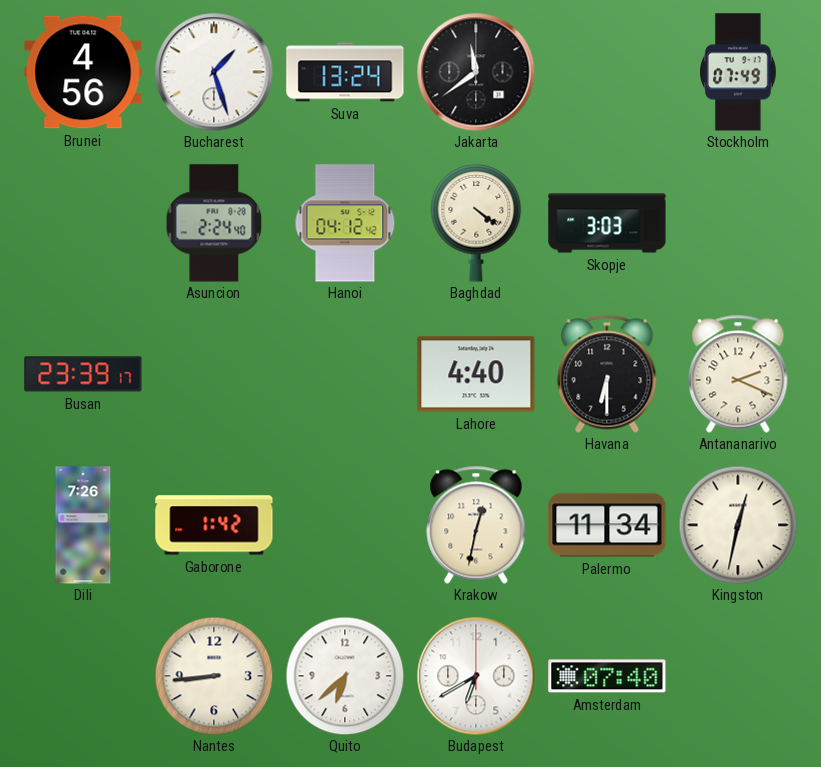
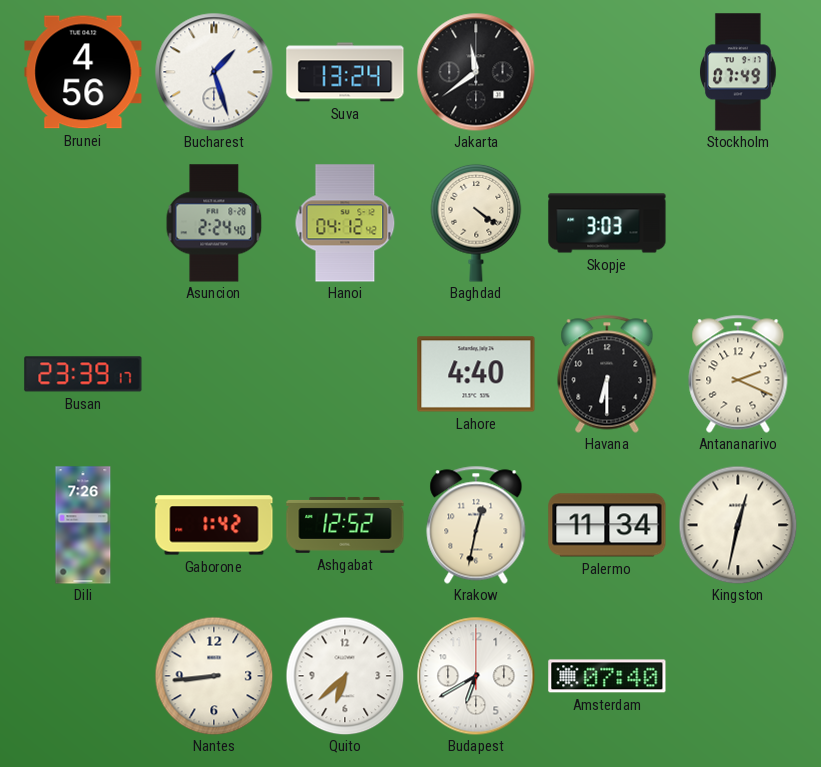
Ashgabat: none -> 12:52 (345, 525)
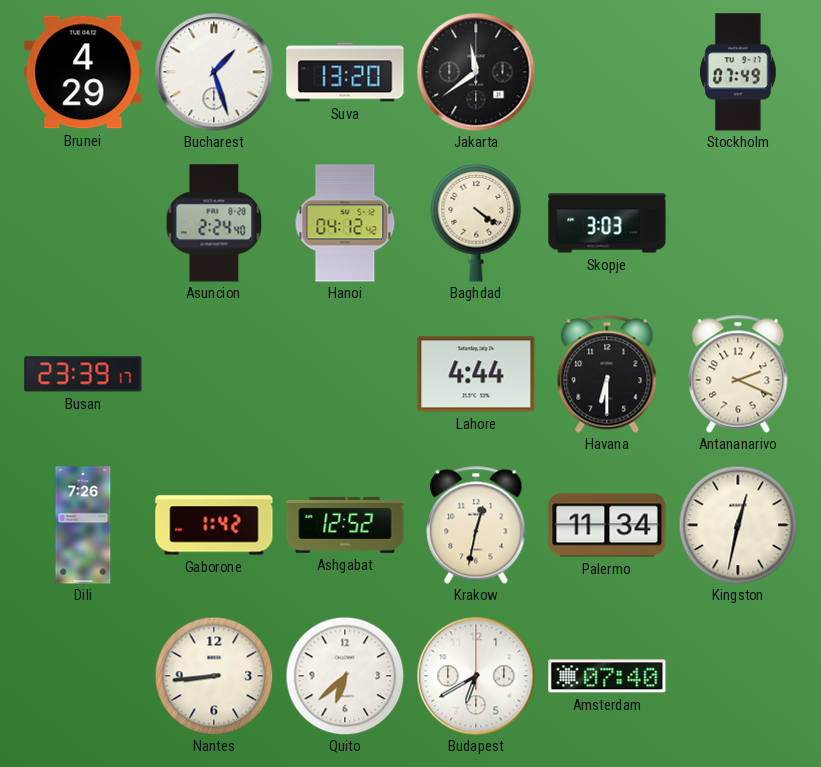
Brunei: 4:56 -> 4:29 (83, 72)
Suva: 13:24 -> 13:20 (345, 72)
Lahore: 4:40 -> 4:44 (476, 374)
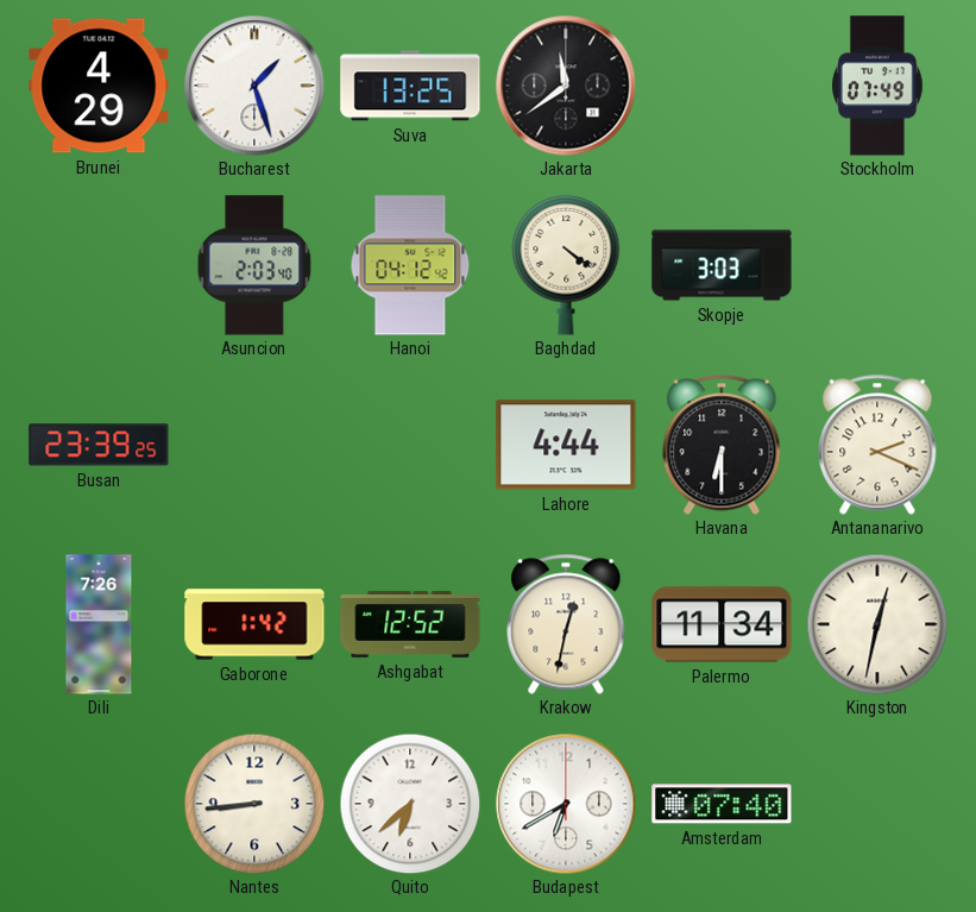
Suva: 13:20 -> 13:25 (410, 86)
Asuncion: 2:24 -> 2:03 (254, 265)
Busan: 23:39:17 -> 23:39:25 (99, 445)
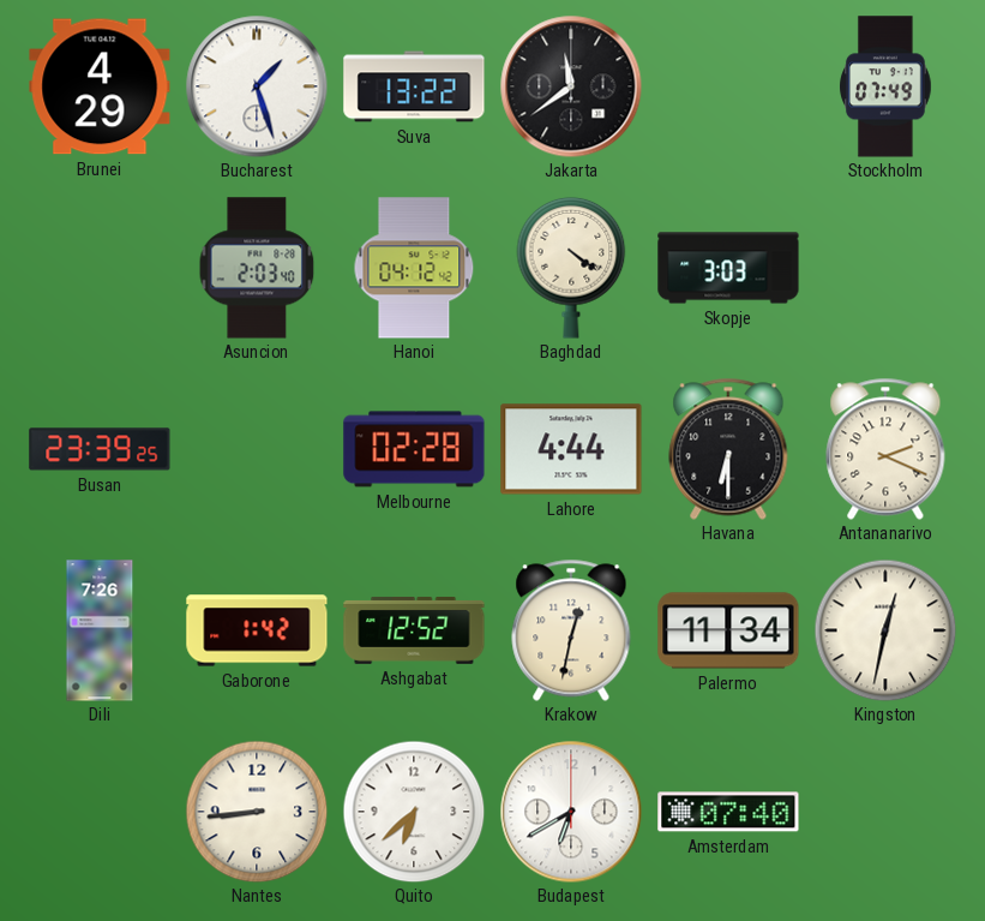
Suva: 13:25 -> 13:22 (414, 86)
Melbourne: none -> 02:28 (414, 449)
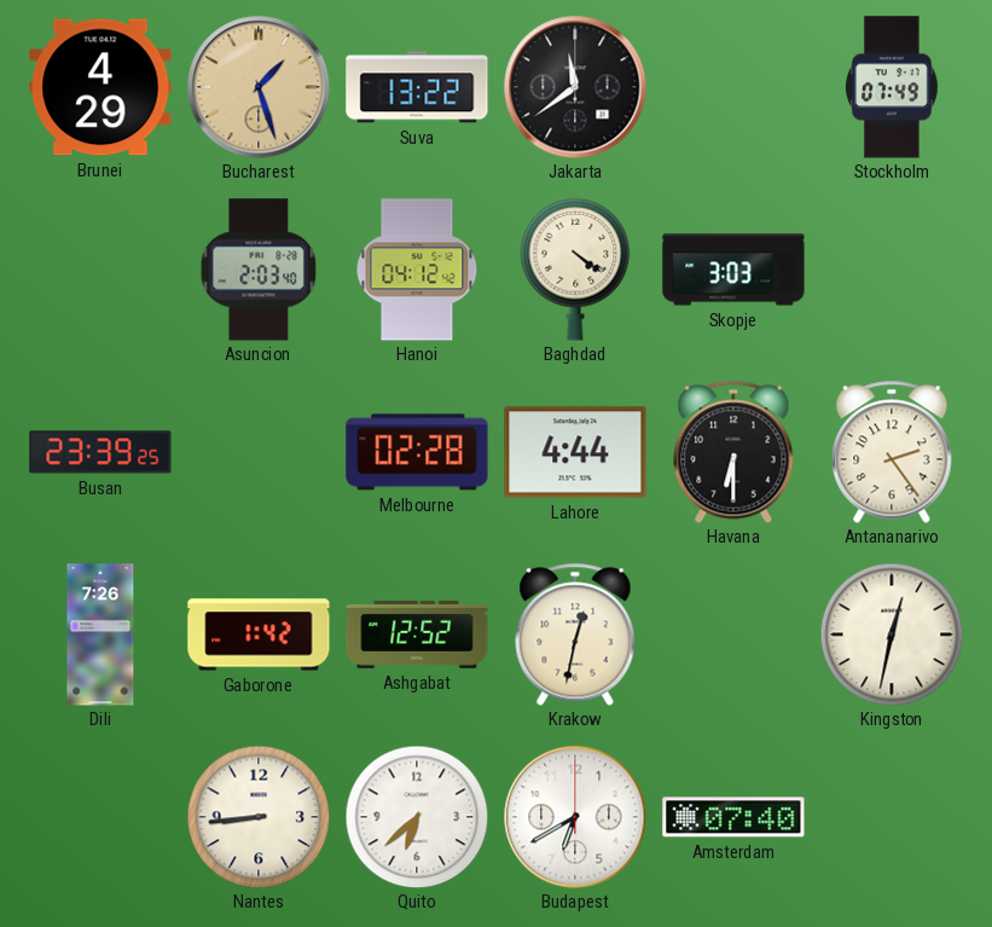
Bucharest dial: white -> champagne (259, 87)
Antananarivo: 2:19 -> 2:24 (892, 452)
Palermo: 11:34 -> none (728, 630)
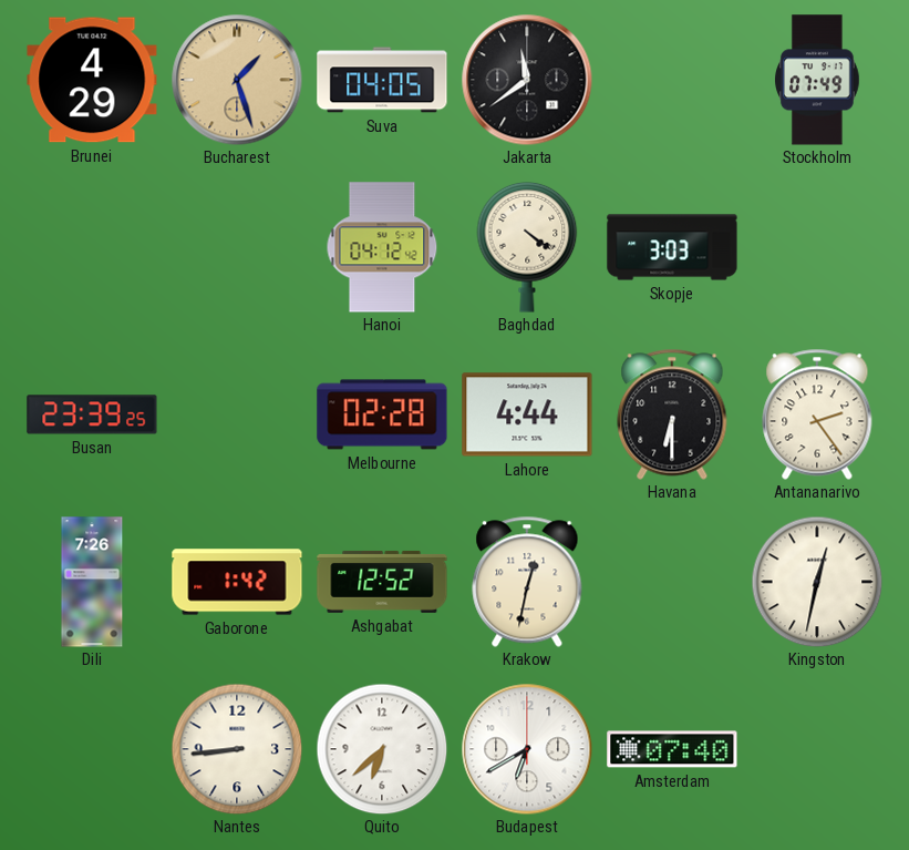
Suva: 13:22 -> 04:05 (382, 80)
Asuncion: 2:03 -> none (259, 270)
